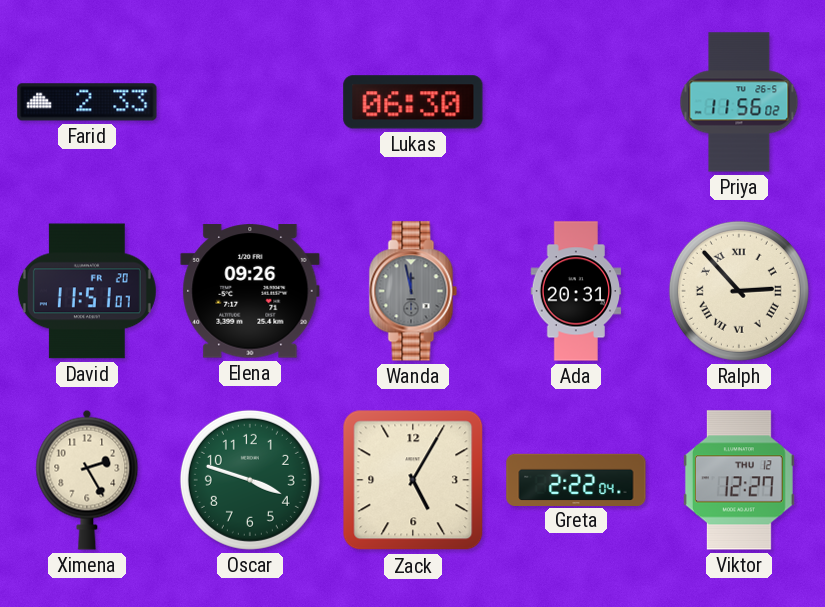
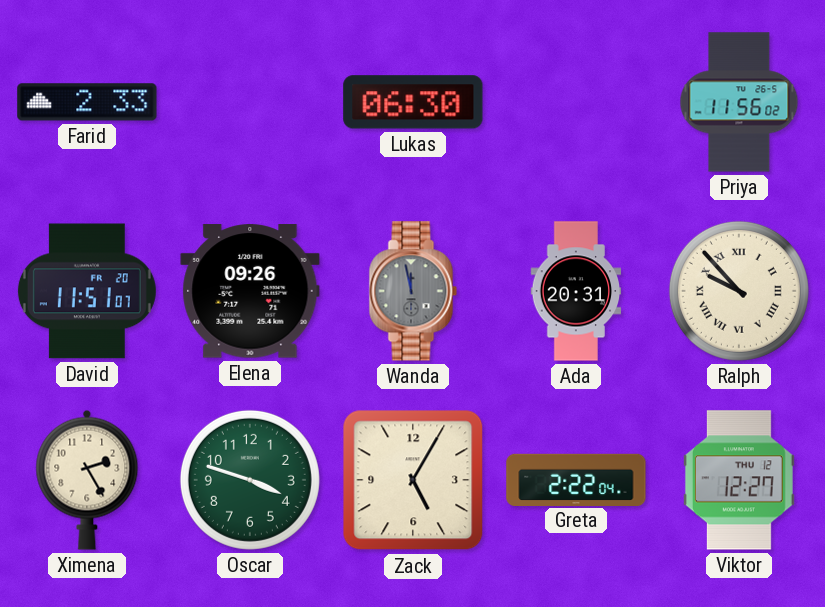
Ralph: 2:53 -> 9:53 (739, 291)
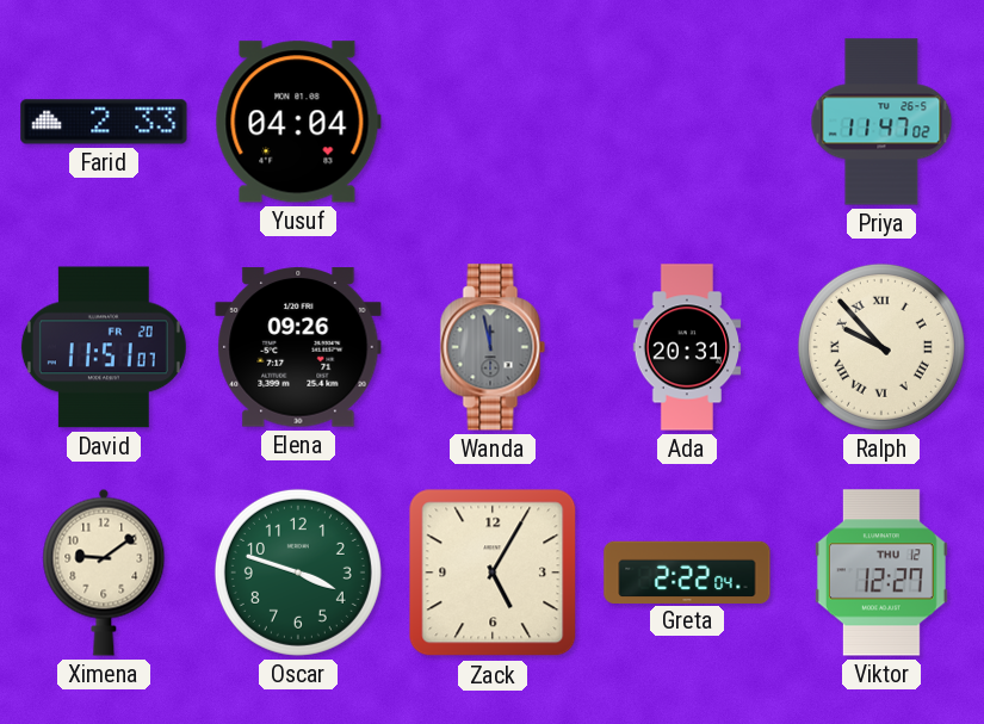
Yusuf: none -> 04:04 (298, 122)
Lukas: 06:30 -> none (413, 102)
Priya: 11:56 -> 11:47 (881, 122)
Ximena: 2:25 -> 9:09 (104, 573)
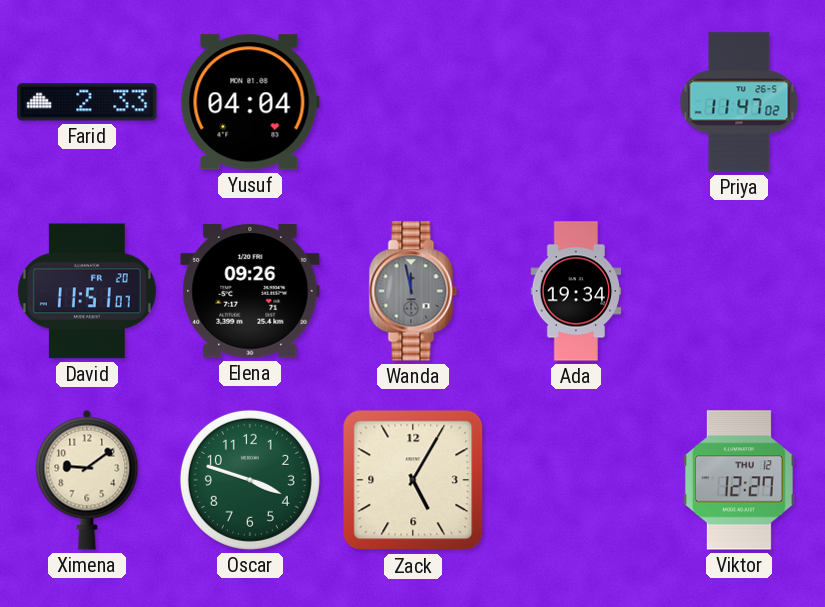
Ada: 20:31 -> 19:34 (576, 291)
Ralph: 9:53 -> none (881, 347)
Greta: 2:22 -> none (687, 571)
